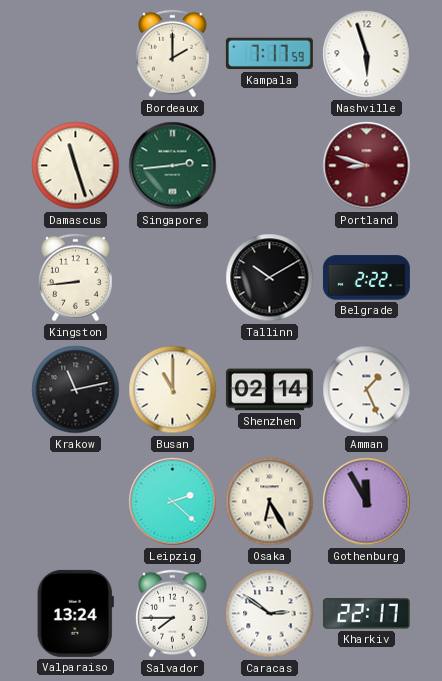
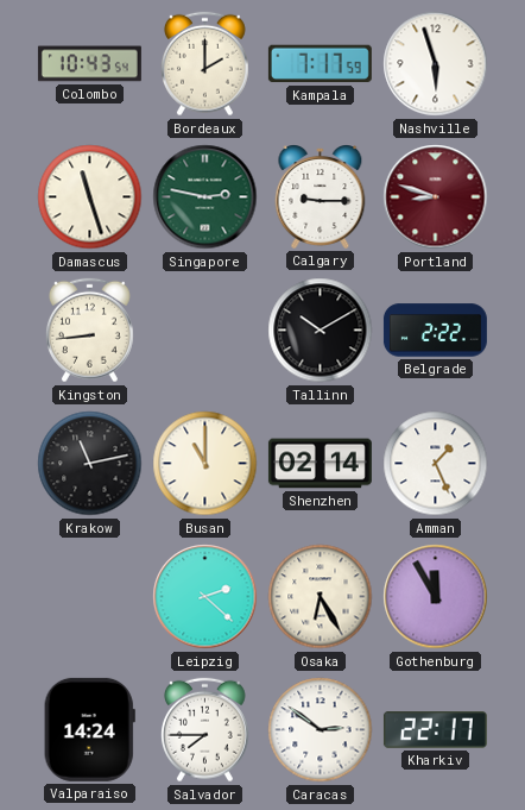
Colombo: none -> 10:43 (89, 64)
Singapore: 2:44 -> 2:47 (205, 197)
Calgary: none -> 9:15 (321, 197)
Valparaiso: 13:24 -> 14:24 (89, 729)
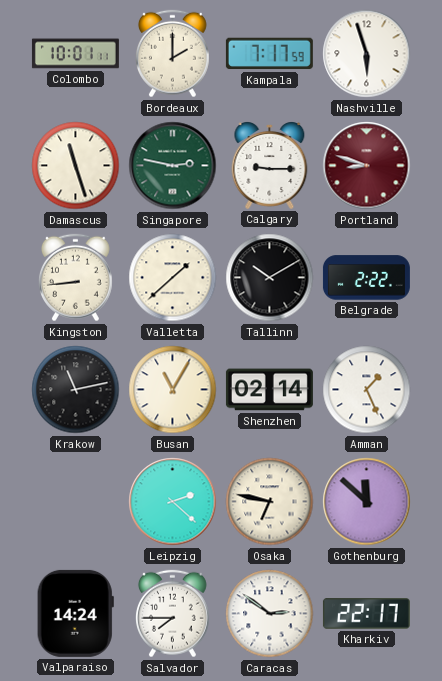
Colombo: 10:43 -> 10:01 (75, 54)
Valletta: none -> 1:38 (173, 278)
Busan: 11:00 -> 11:05 (173, 390)
Osaka: 6:25 -> 6:47 (270, 502)
Gothenburg: 11:55 -> 11:52 (367, 502)
